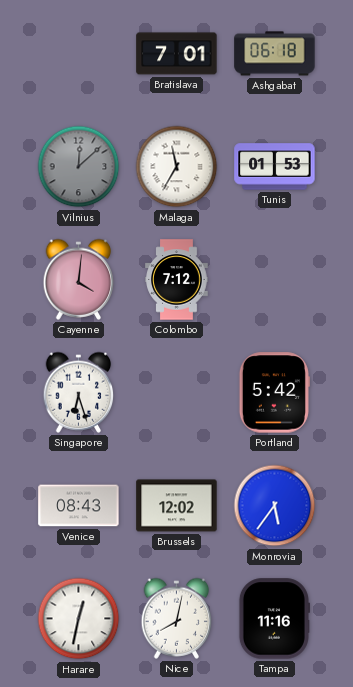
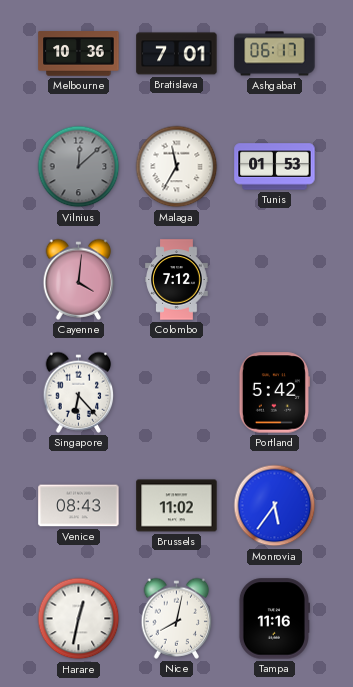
Melbourne: none -> 10:36 (79, 54)
Ashgabat: 06:18 -> 06:17 (275, 54)
Singapore: 6:27 -> 6:23 (79, 392)
Brussels: 12:02 -> 11:02 (177, 506)
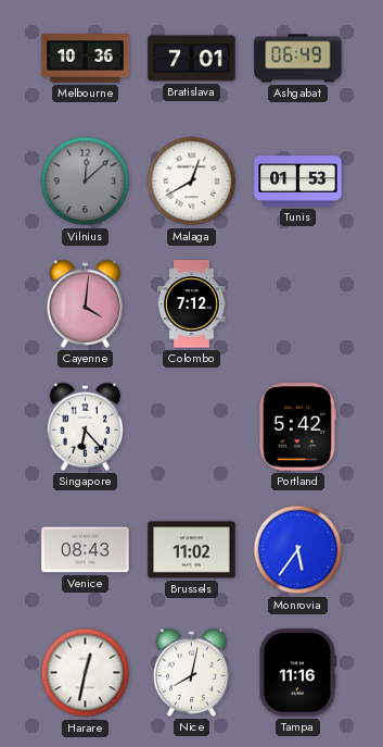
Ashgabat: 06:17 -> 06:49 (298, 59)
Malaga: 11:35 -> 12:40 (192, 182)
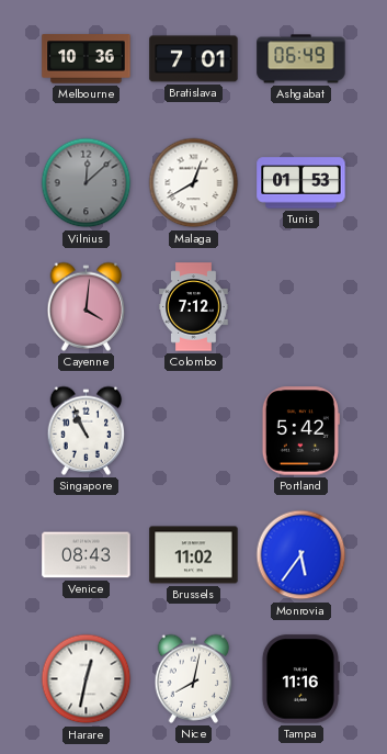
Singapore: 6:23 -> 10:56 (87, 430)
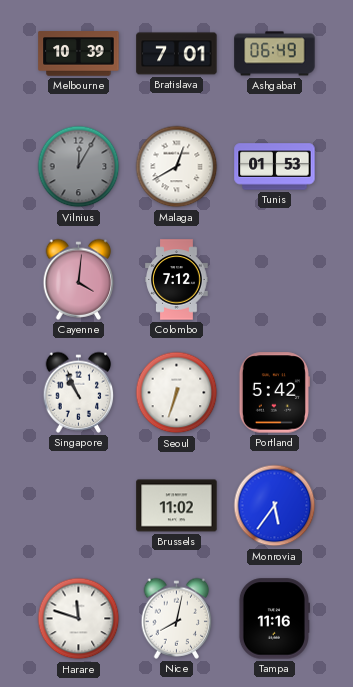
Melbourne: 10:36 -> 10:39 (79, 54)
Vilnius: 12:08 -> 12:05 (79, 167)
Seoul: none -> 6:33 (177, 393)
Venice: 08:43 -> none (87, 555)
Harare: 12:32 -> 11:48 (79, 619)
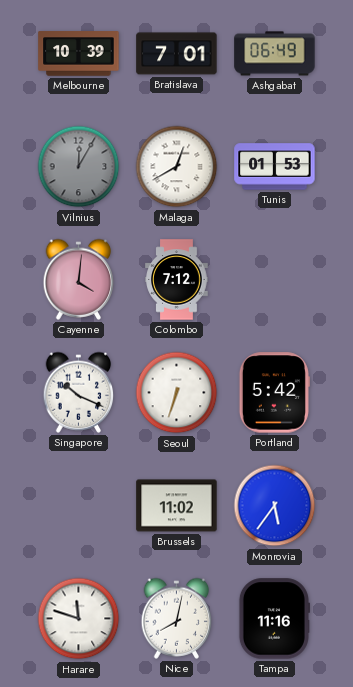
Singapore: 10:56 -> 10:19 (79, 392)
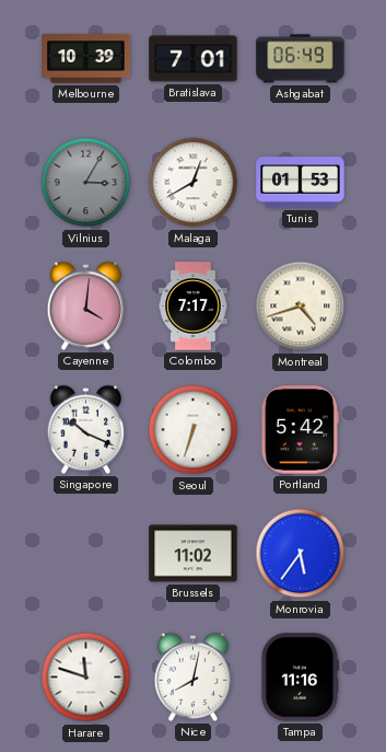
Vilnius: 12:05 -> 3:05 (86, 183)
Colombo: 7:12 -> 7:17 (194, 306)
Montreal: none -> 4:42 (301, 306)
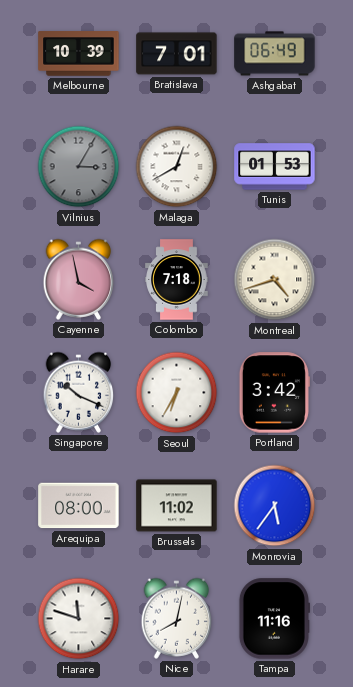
Cayenne: 4:01 -> 3:58 (79, 279)
Colombo: 7:17 -> 7:18 (177, 280)
Seoul: 6:33 -> 6:35 (177, 393)
Portland: 5:42 -> 3:42 (274, 393)
Arequipa: none -> 08:00 (79, 506)
